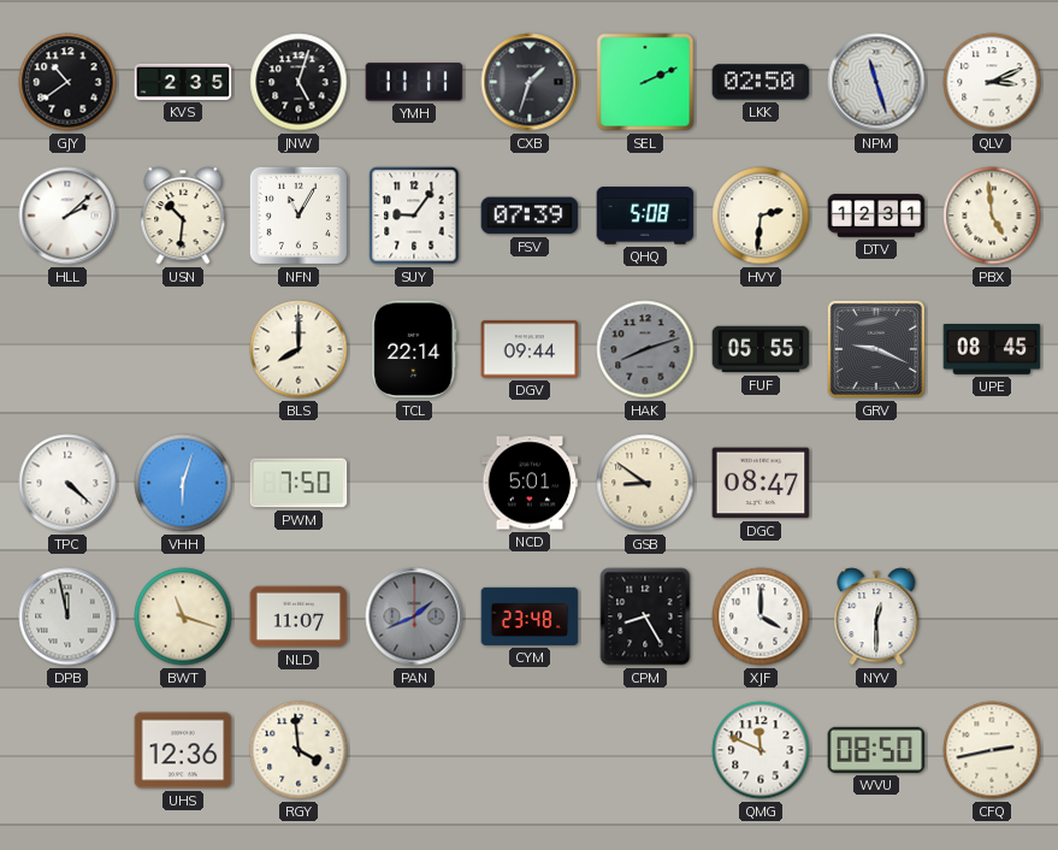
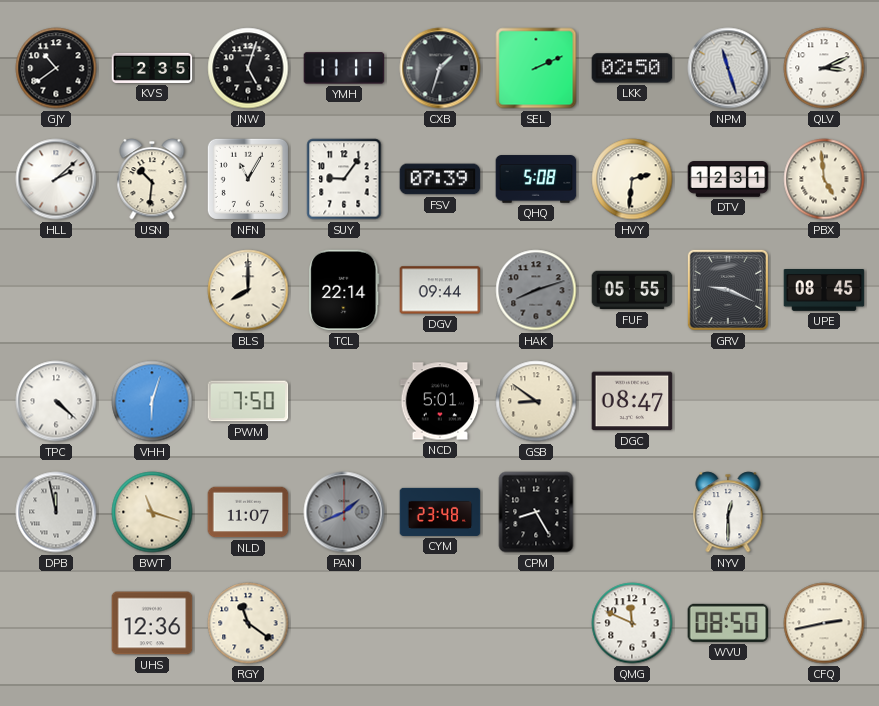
XJF: 4:00 -> none (761, 616)
RGY: 3:59 -> 11:21 (248, 623)
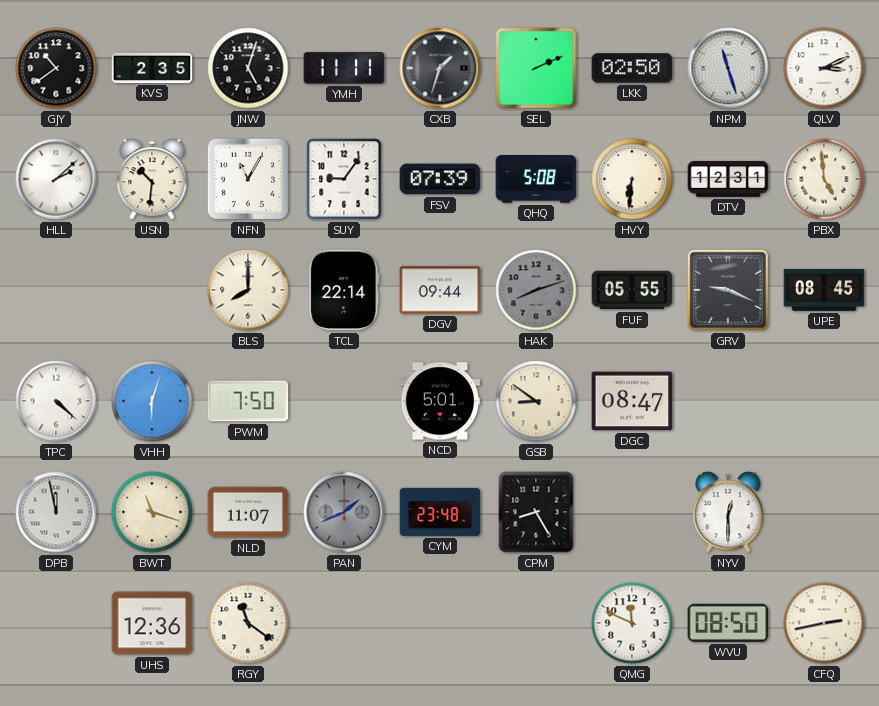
HVY: 2:31 -> 6:31 (632, 179)
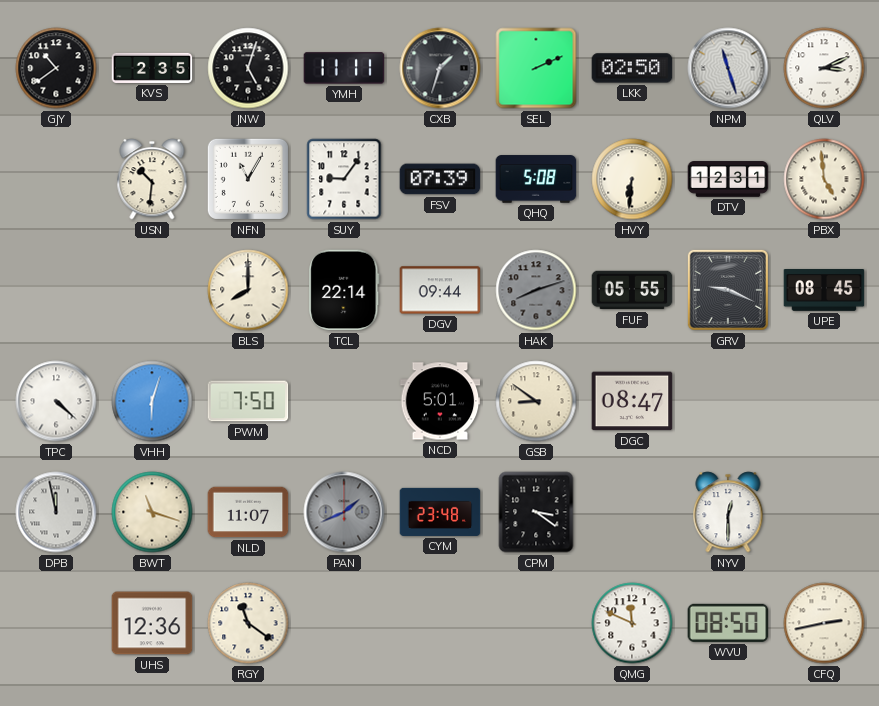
HLL: 2:08 -> none (56, 179)
CPM: 8:25 -> 3:21 (536, 512)
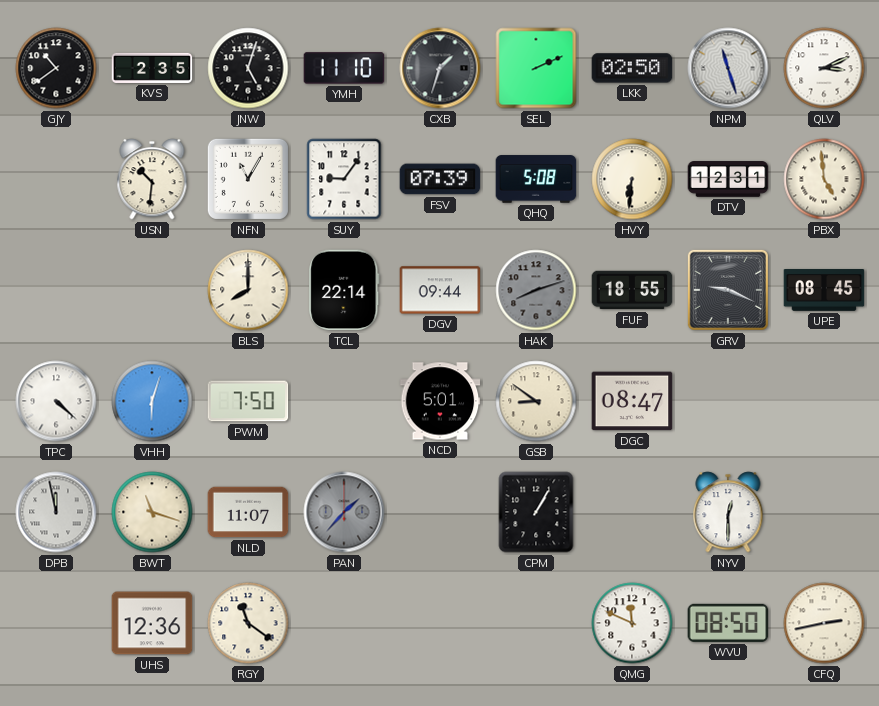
YMH: 11:11 -> 11:10 (344, 68)
FUF: 05:55 -> 18:55 (632, 290)
PAN: 1:41 -> 1:37 (344, 512)
CYM: 23:48 -> none (440, 512)
CPM: 3:21 -> 1:05 (536, 512)
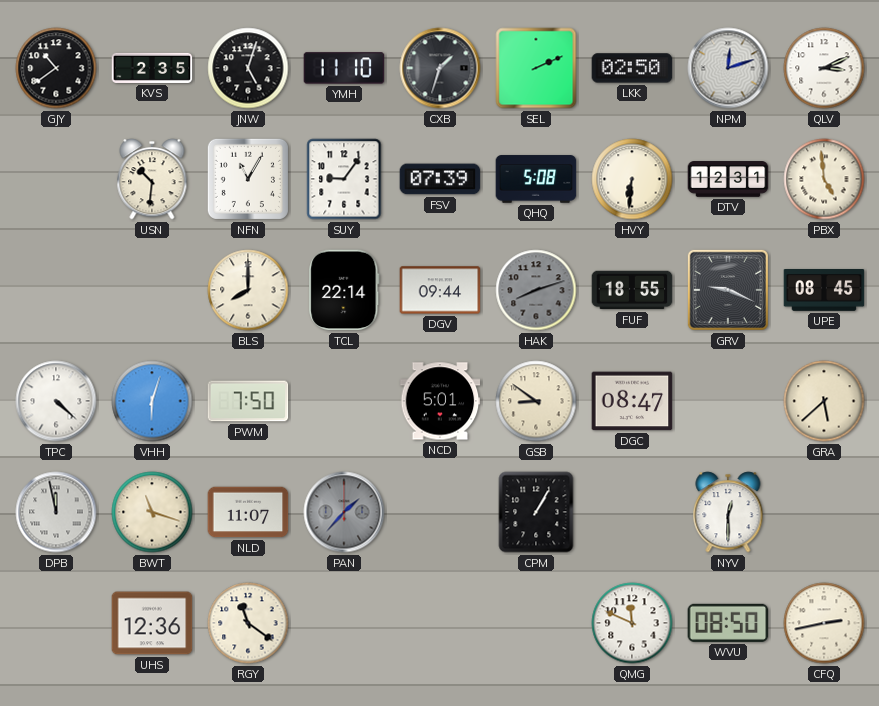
NPM: 11:27 -> 12:12 (728, 68)
GRA: none -> 5:38 (824, 401)
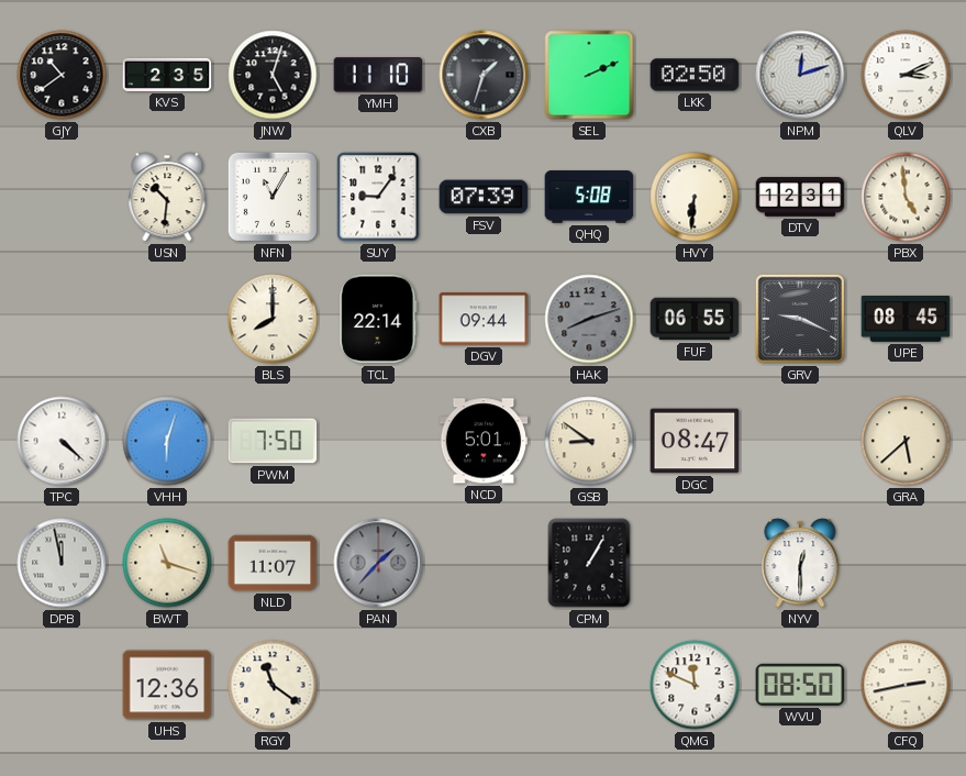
FUF: 18:55 -> 06:55 (695, 319)
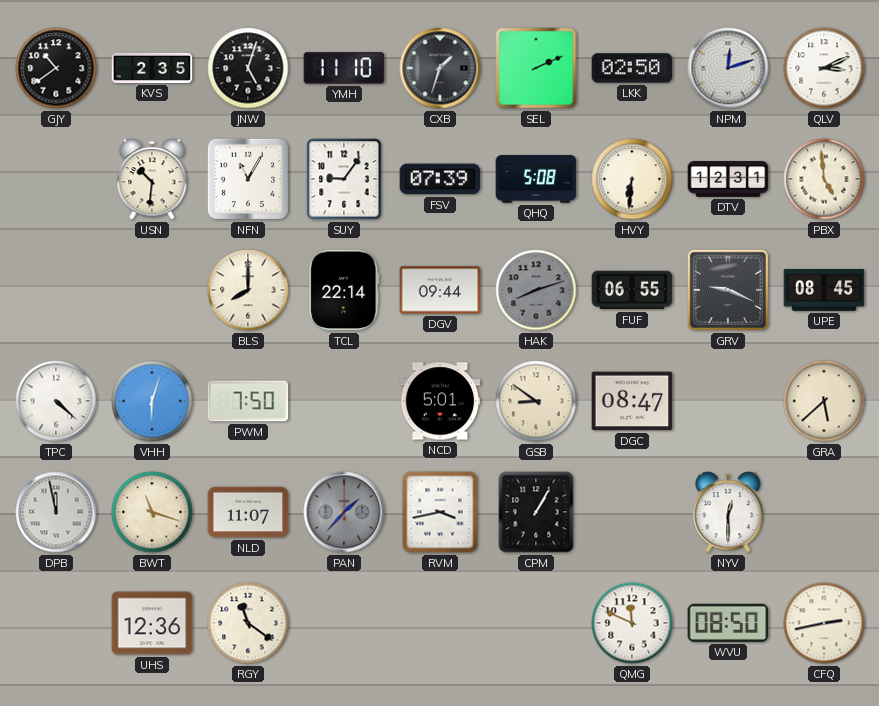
RVM: none -> 3:43 (440, 512)
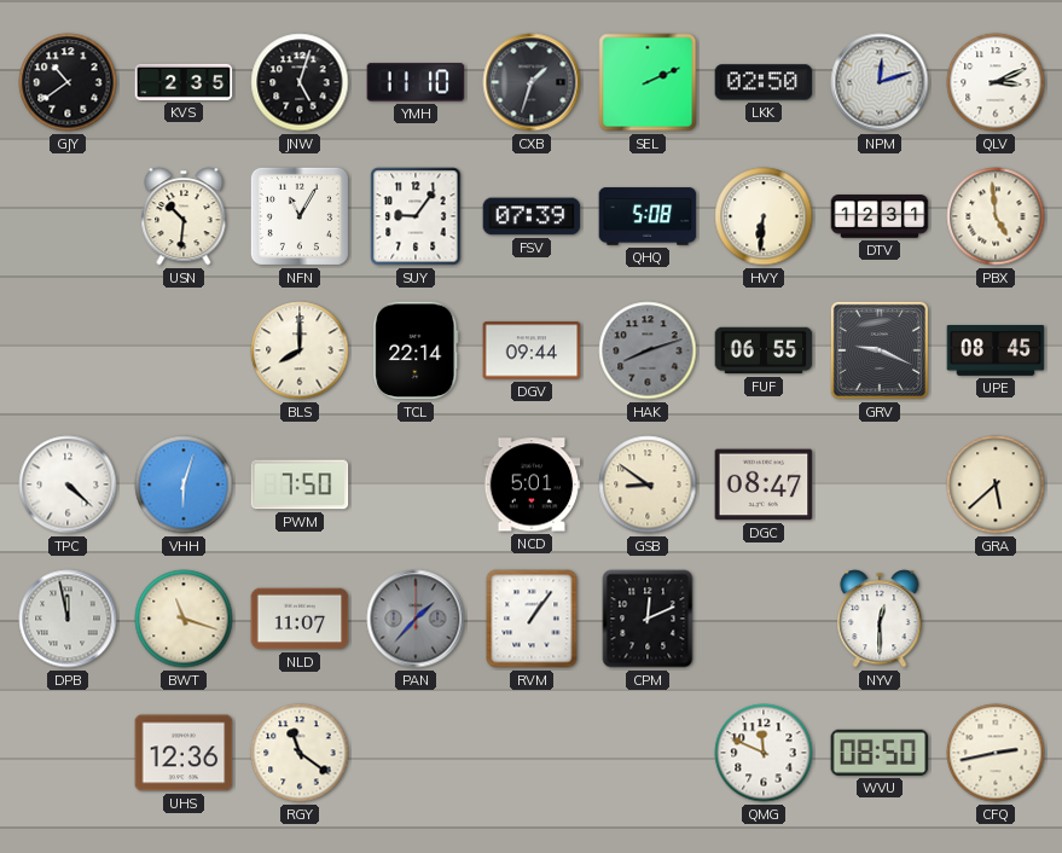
RVM: 3:43 -> 1:06 (532, 619)
CPM: 1:05 -> 12:11 (648, 619)
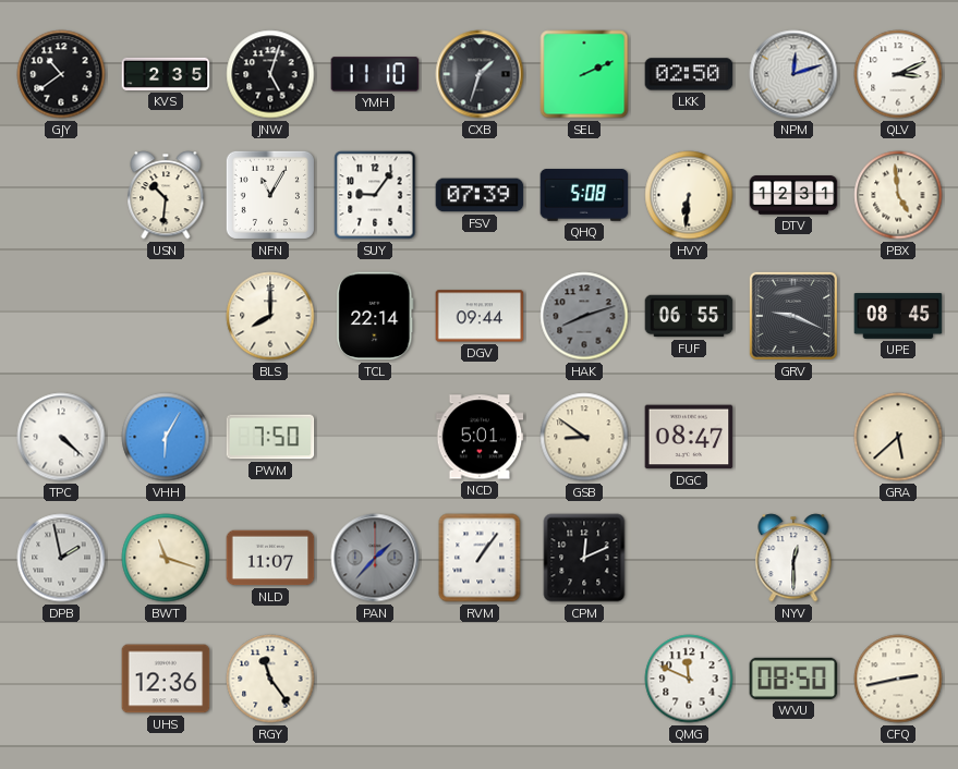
VHH: 6:03 -> 6:05 (166, 437)
DPB: 11:58 -> 1:58 (61, 558)
RGY: 11:21 -> 11:24 (270, 679)
